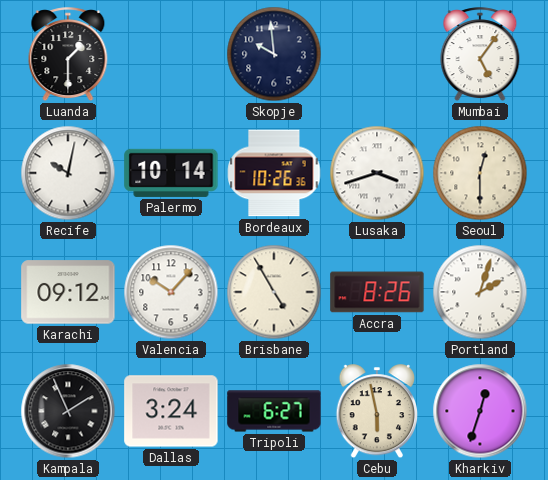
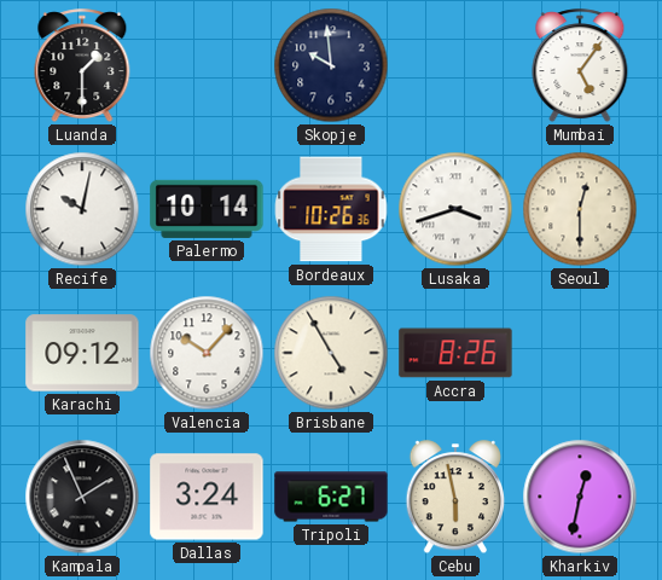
Portland: 2:03 -> none (480, 292)
Kharkiv: 12:33 -> 12:32 (580, 497)
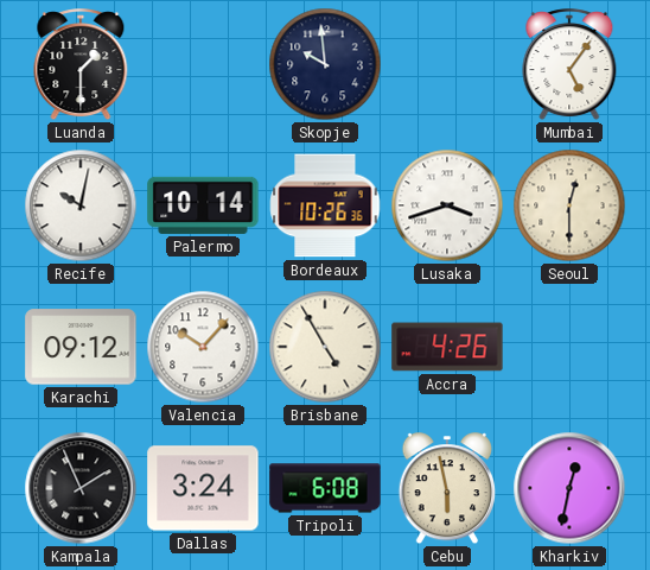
Accra: 8:26 -> 4:26 (447, 347)
Tripoli: 6:27 -> 6:08 (325, 488)
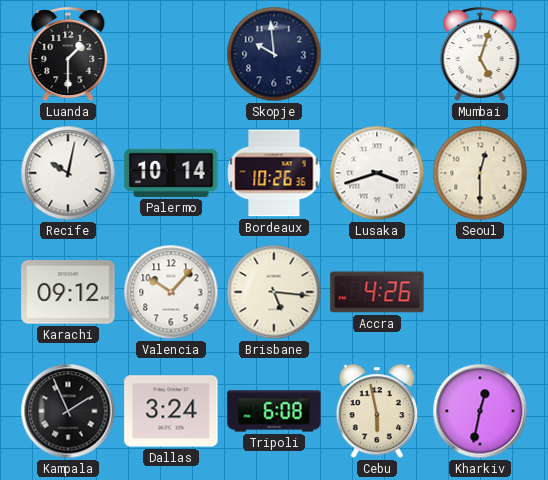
Mumbai: 5:06 -> 5:03 (480, 55)
Brisbane: 4:55 -> 5:16 (274, 292)
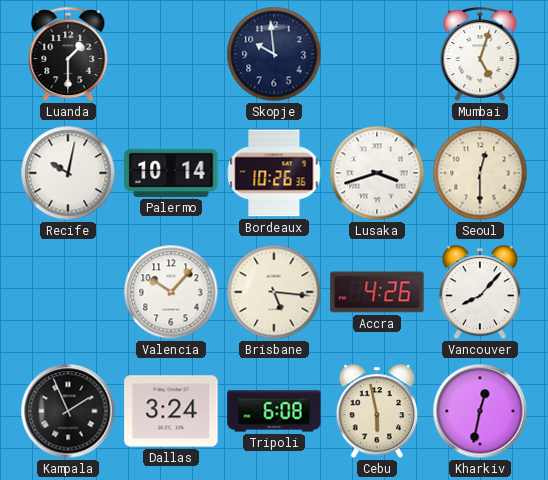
Karachi: 09:12 -> none (68, 292)
Vancouver: none -> 8:07 (479, 293)
